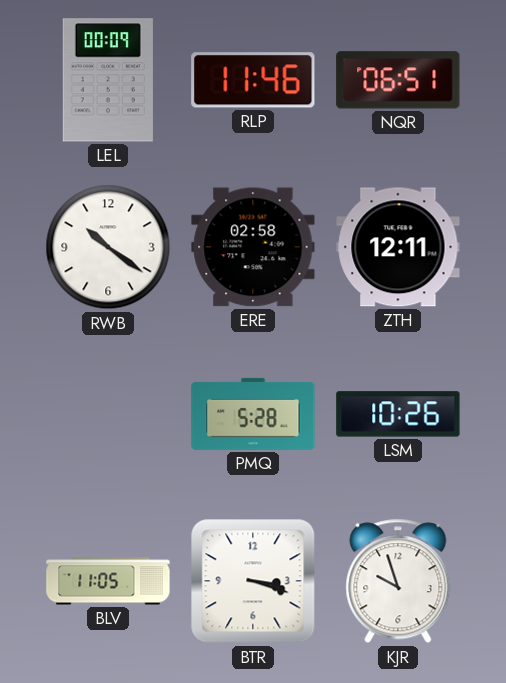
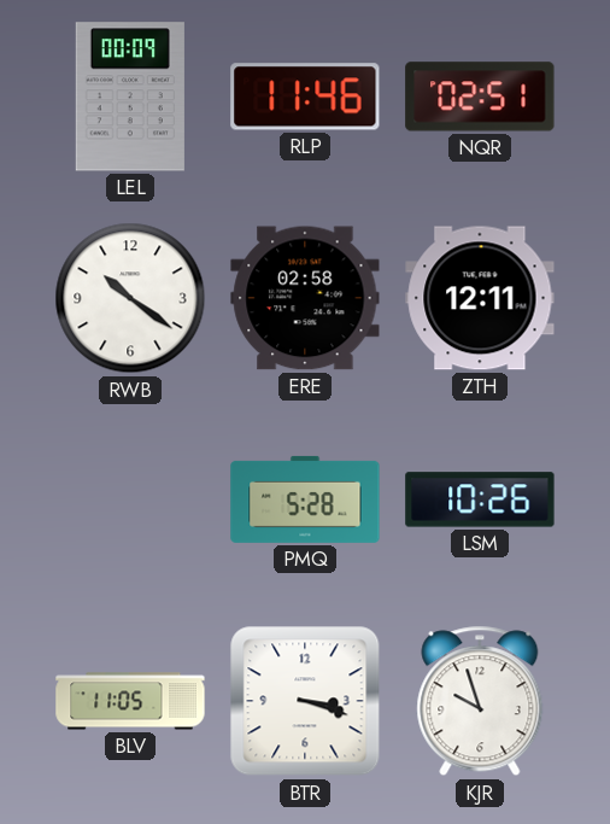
NQR: 06:51 -> 02:51 (480, 97)
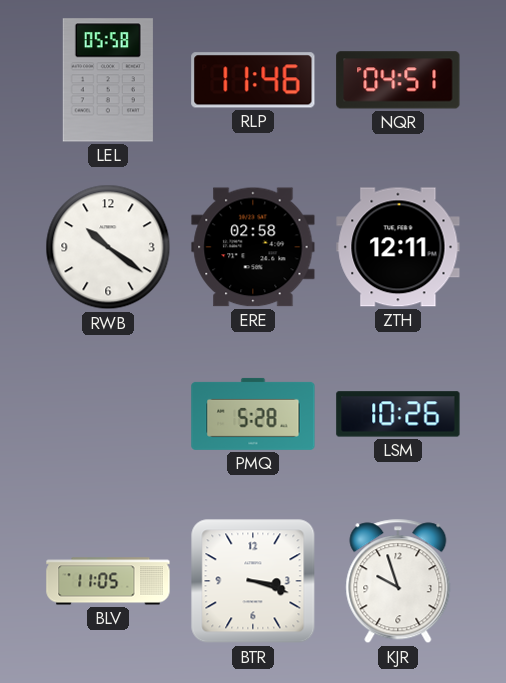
LEL: 00:09 -> 05:58 (108, 80)
NQR: 02:51 -> 04:51 (398, 80)
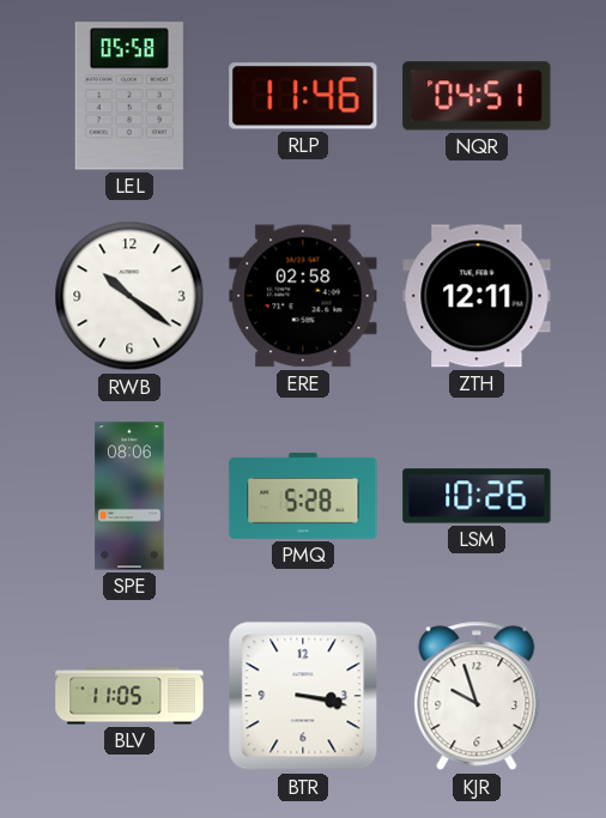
SPE: none -> 08:06 (129, 496)
BTR: 3:18 -> 3:17 (303, 696)
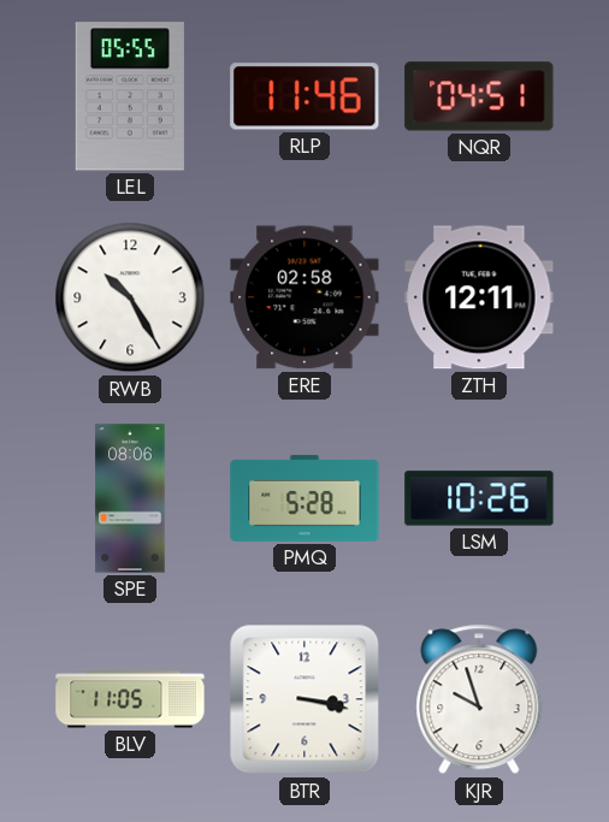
LEL: 05:58 -> 05:55 (130, 96)
RWB: 10:21 -> 10:25 (130, 297)
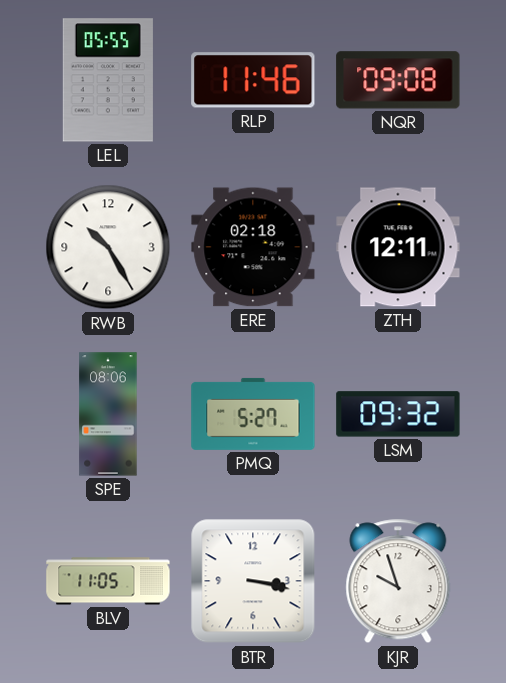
NQR: 04:51 -> 09:08 (398, 80)
ERE: 02:58 -> 02:18 (253, 247)
PMQ: 5:28 -> 5:27 (253, 414)
LSM: 10:26 -> 09:32 (398, 414)
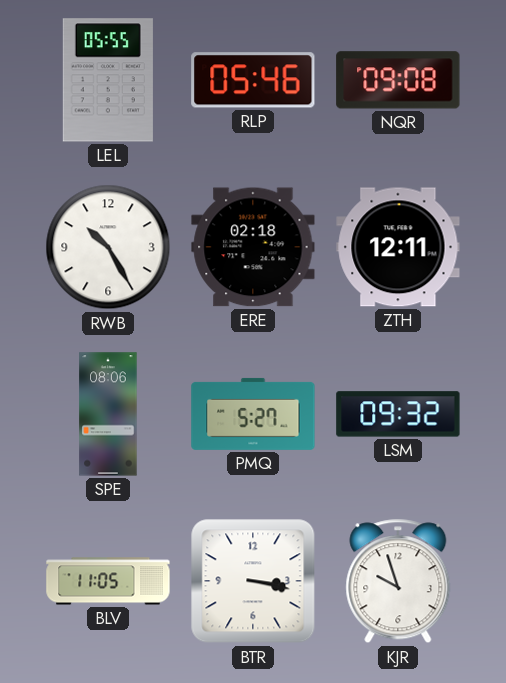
RLP: 11:46 -> 05:46 (253, 80)
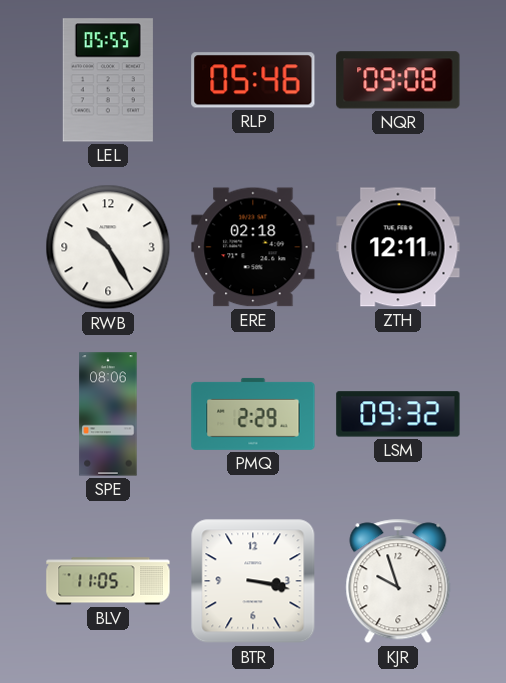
PMQ: 5:27 -> 2:29 (253, 414)
